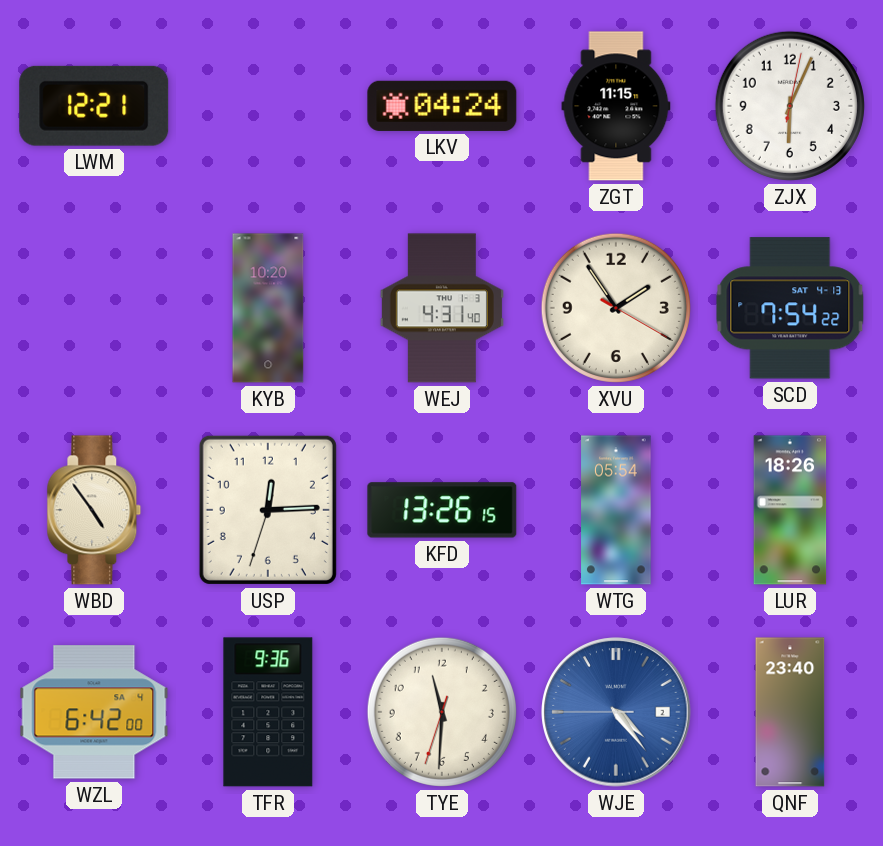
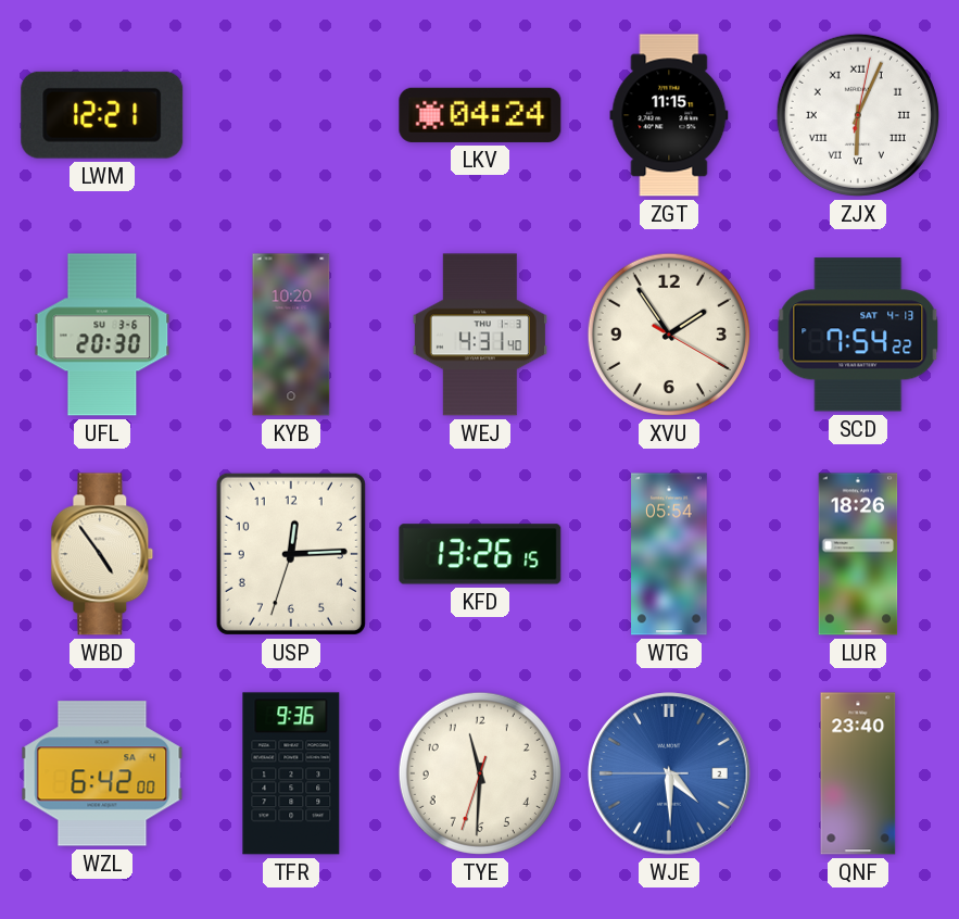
ZJX numerals: Arabic -> Roman (858, 115)
UFL: none -> 20:30 (102, 335)
WJE: 4:23 -> 4:29 (669, 773)
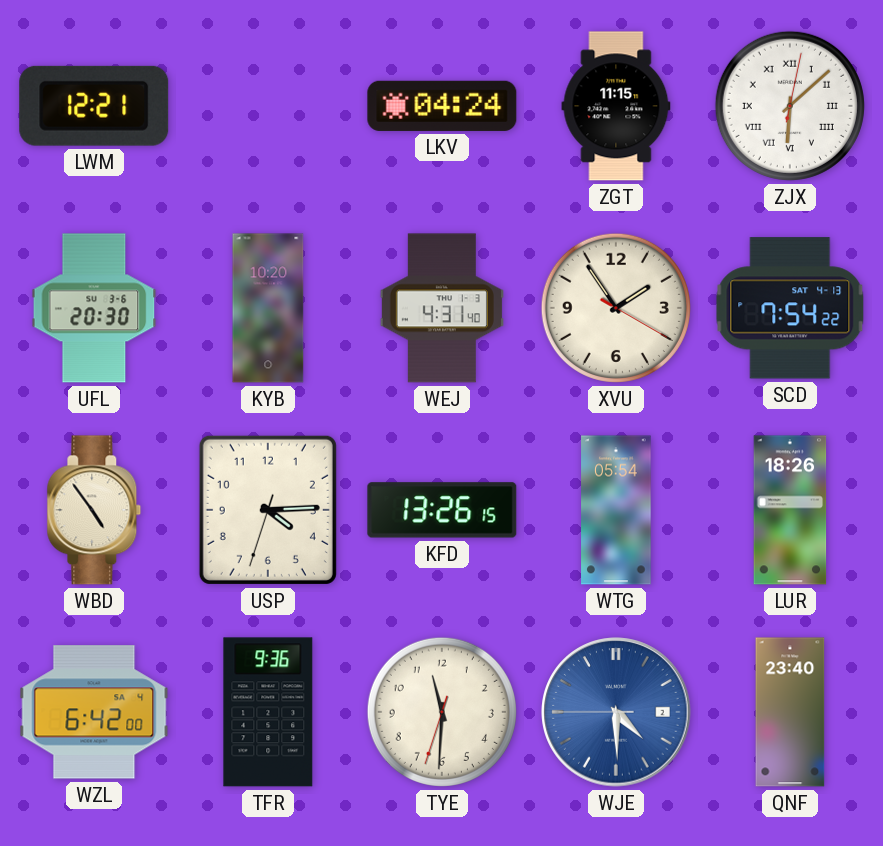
ZJX: 6:04 -> 6:08 (790, 106)
USP: 12:14 -> 4:14 (268, 510)
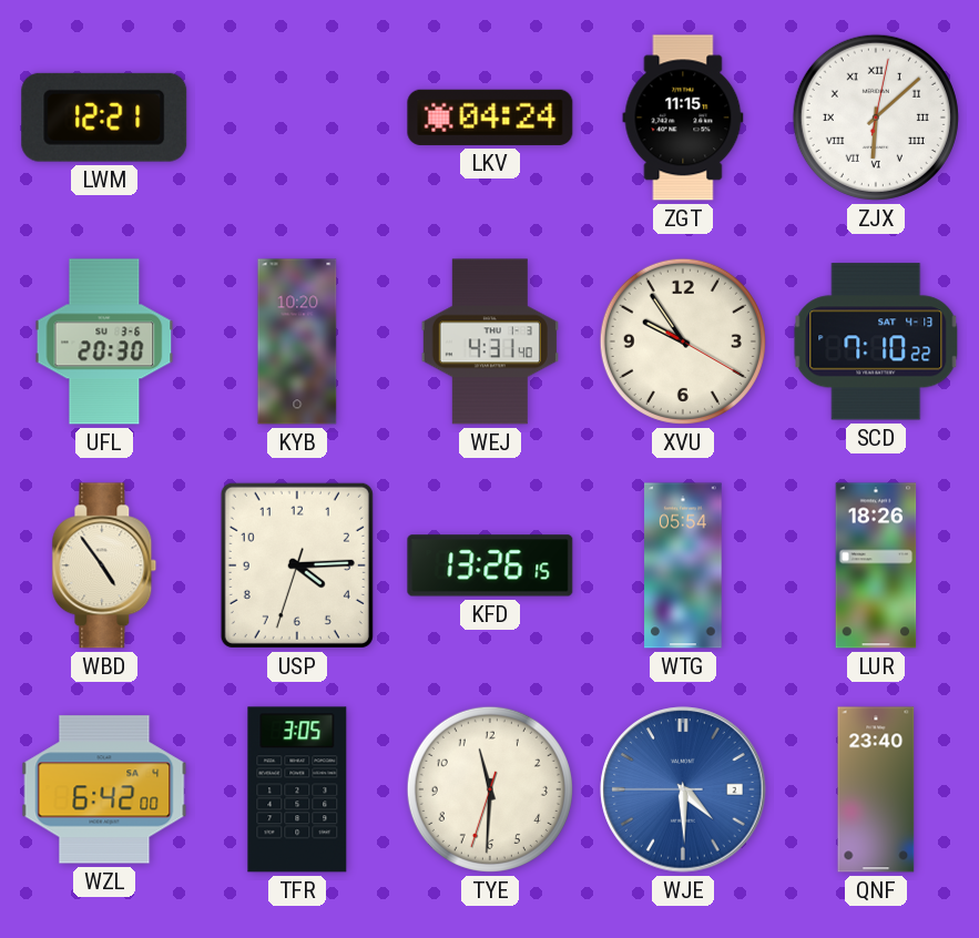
XVU: 1:54 -> 9:54 (683, 341)
SCD: 7:54 -> 7:10 (876, 341)
TFR: 9:36 -> 3:05 (297, 789)
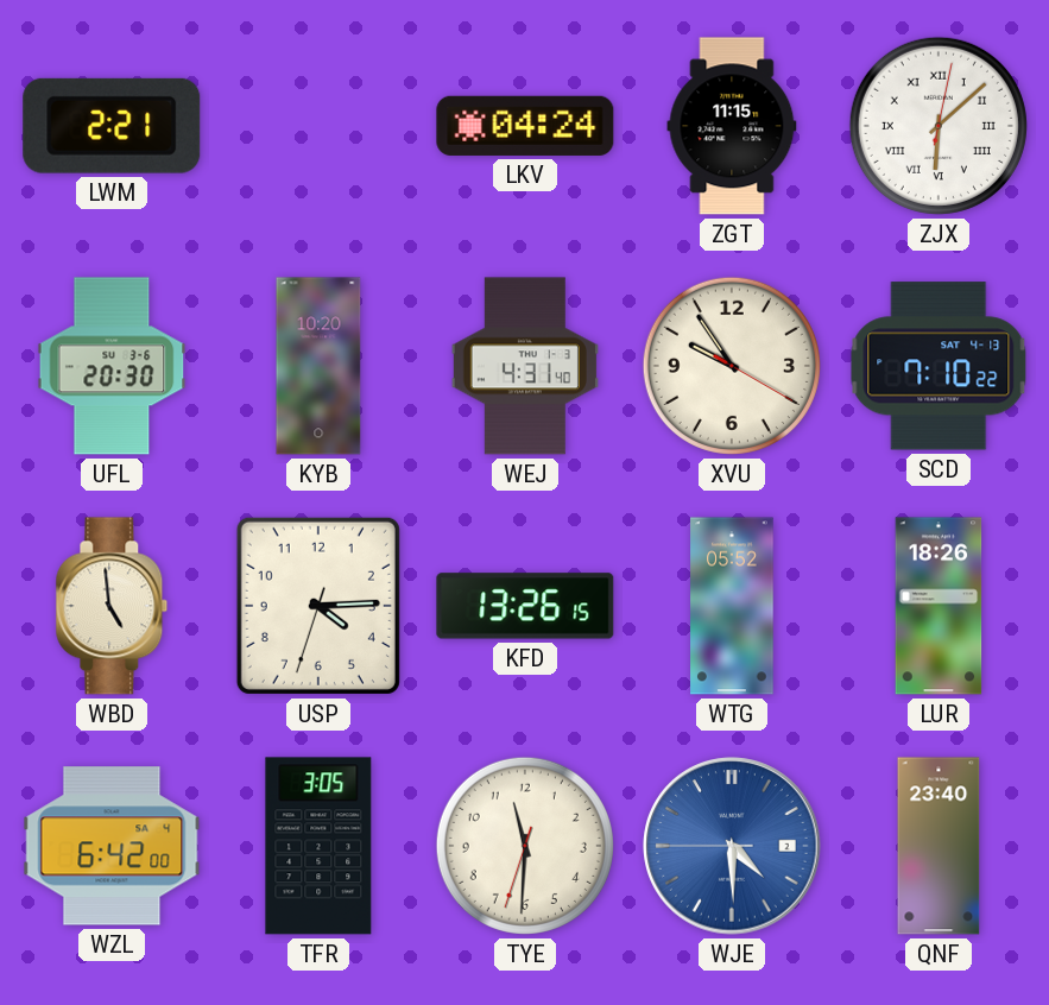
LWM: 12:21 -> 2:21 (112, 126)
WBD: 4:54 -> 4:59 (112, 606)
WTG: 05:54 -> 05:52 (732, 606)
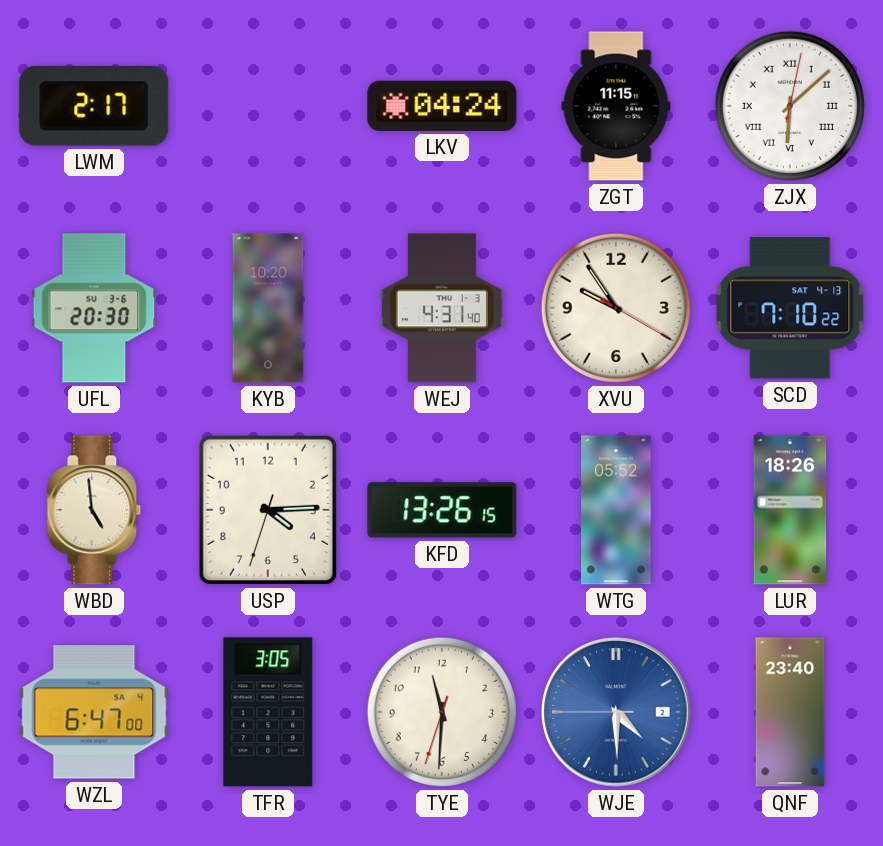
LWM: 2:21 -> 2:17 (94, 106)
WZL: 6:42 -> 6:47 (94, 712)
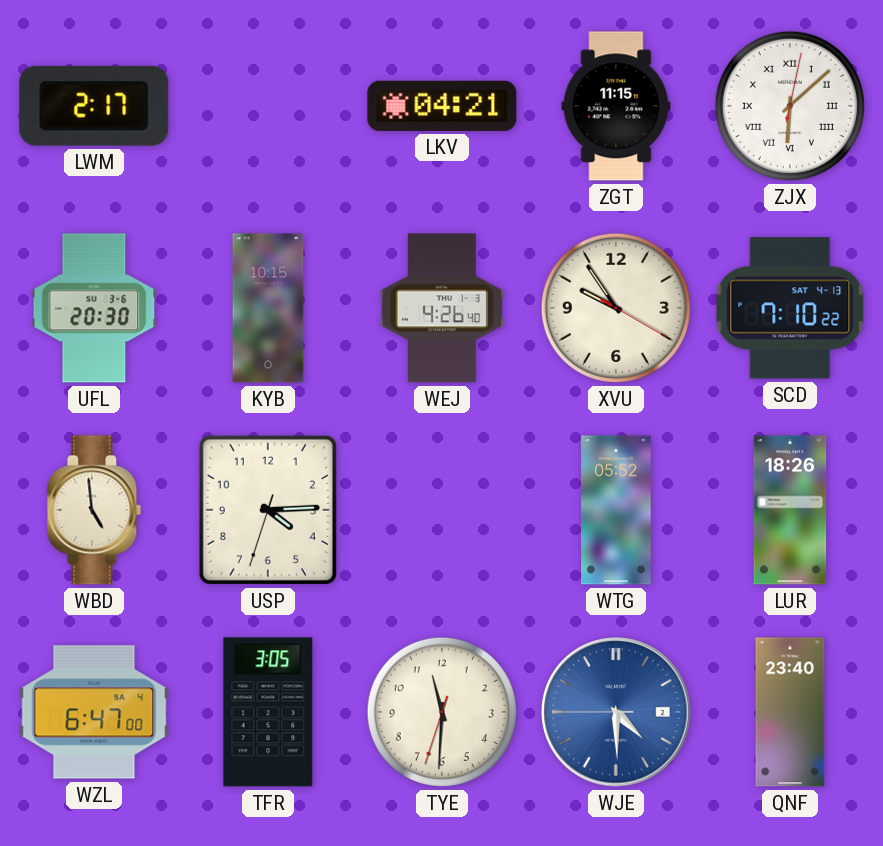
LKV: 04:24 -> 04:21 (442, 106)
KYB: 10:20 -> 10:15 (268, 308)
WEJ: 4:31 -> 4:26 (442, 308)
KFD: 13:26 -> none (442, 510)
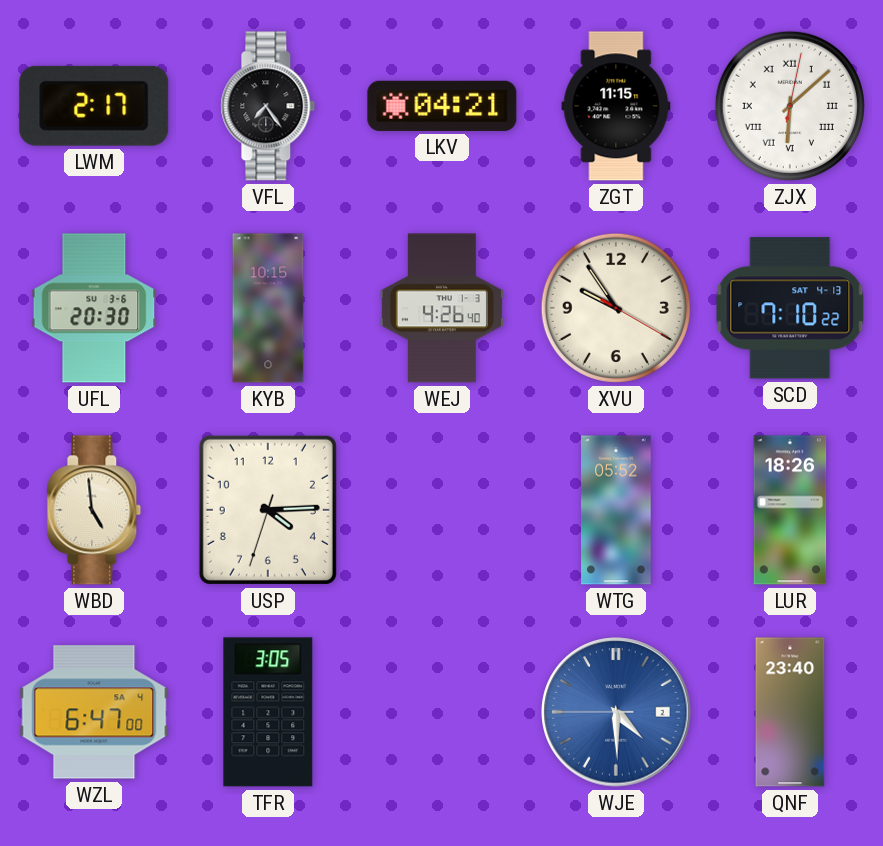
VFL: none -> 7:24 (268, 106)
TYE: 11:30 -> none (442, 712)
